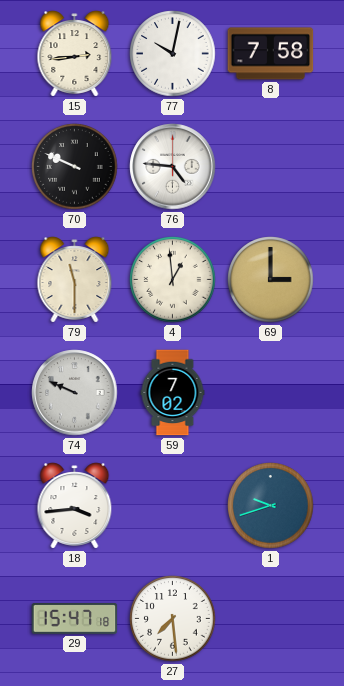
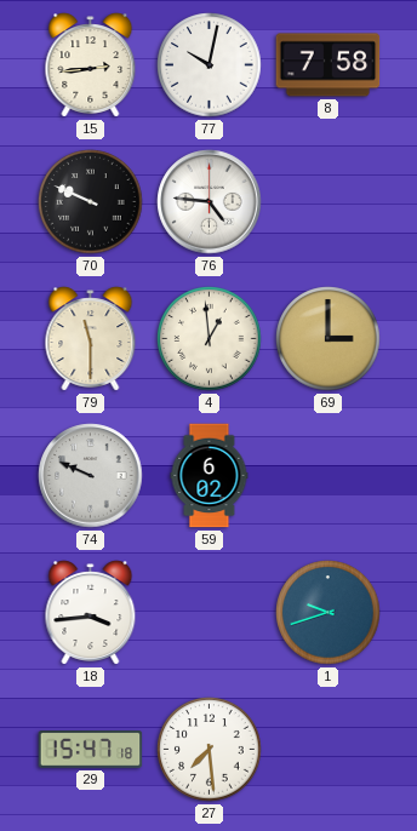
59: 7:02 -> 6:02 (210, 476)
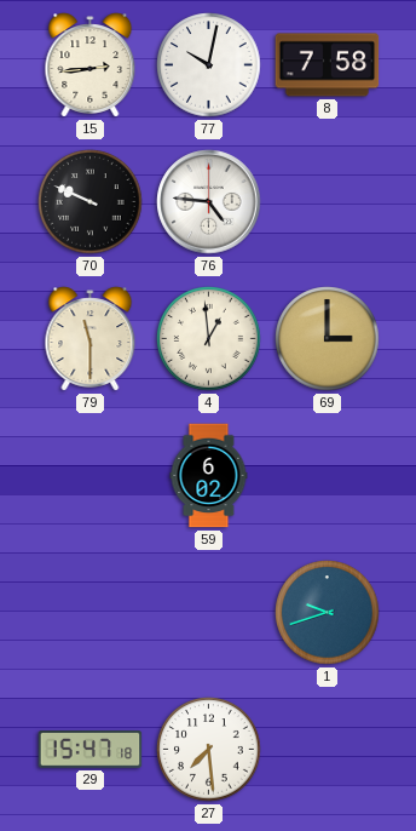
74: 9:49 -> none (91, 476)
18: 3:44 -> none (91, 613)
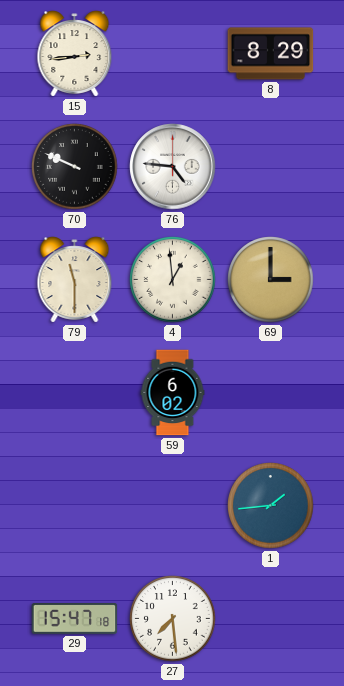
77: 10:02 -> none (209, 65)
8: 7:58 -> 8:29 (271, 54)
1: 9:42 -> 1:44 (271, 506)
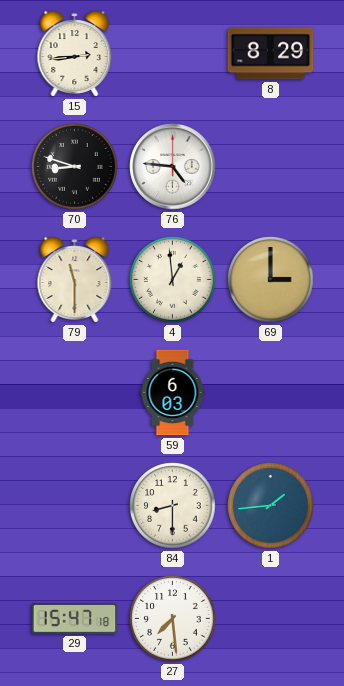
70: 9:49 -> 8:48 (75, 167)
59: 6:02 -> 6:03 (173, 393)
84: none -> 8:30 (173, 506)
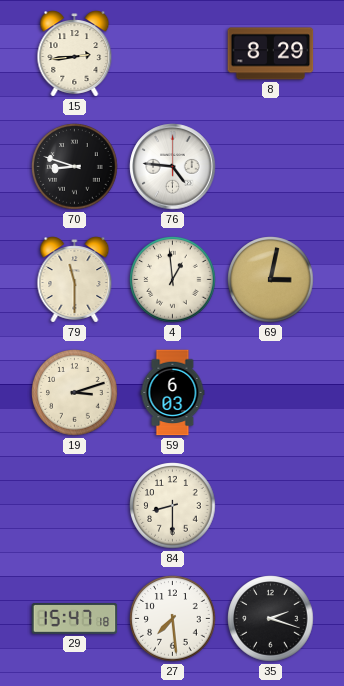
69: 3:00 -> 3:02 (271, 280)
19: none -> 3:12 (75, 393)
1: 1:44 -> none (271, 506)
35: none -> 2:18 (271, 619)
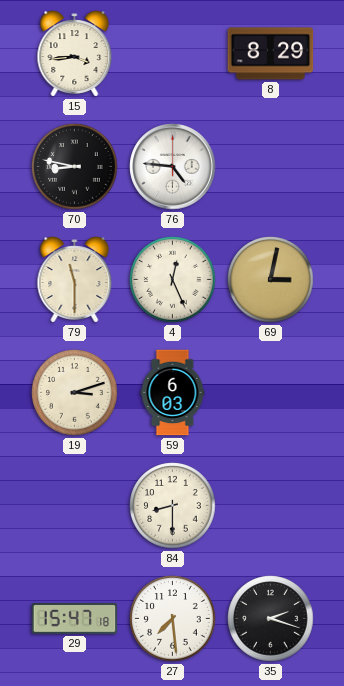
15: 2:44 -> 3:44 (75, 54)
70: 8:48 -> 8:47 (75, 167)
4: 12:59 -> 12:26 (173, 280)
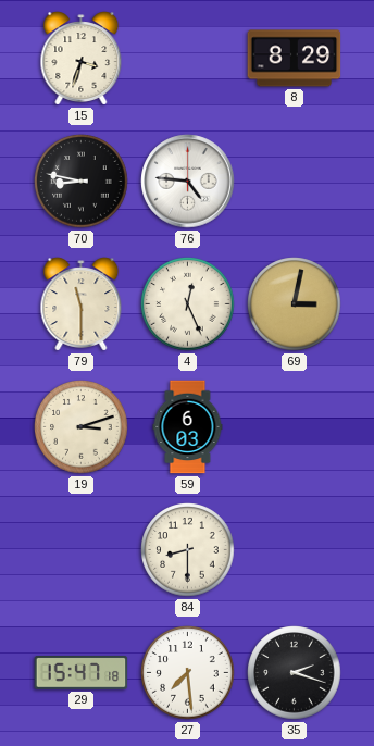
15: 3:44 -> 3:33 (82, 59)
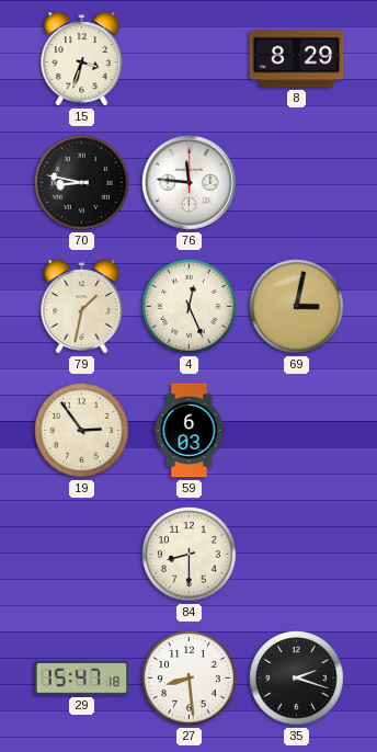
76: 4:46 -> 11:46 (190, 183)
79: 11:30 -> 1:32 (82, 307)
19: 3:12 -> 2:54 (82, 431)
27: 7:29 -> 8:29 (190, 679)
